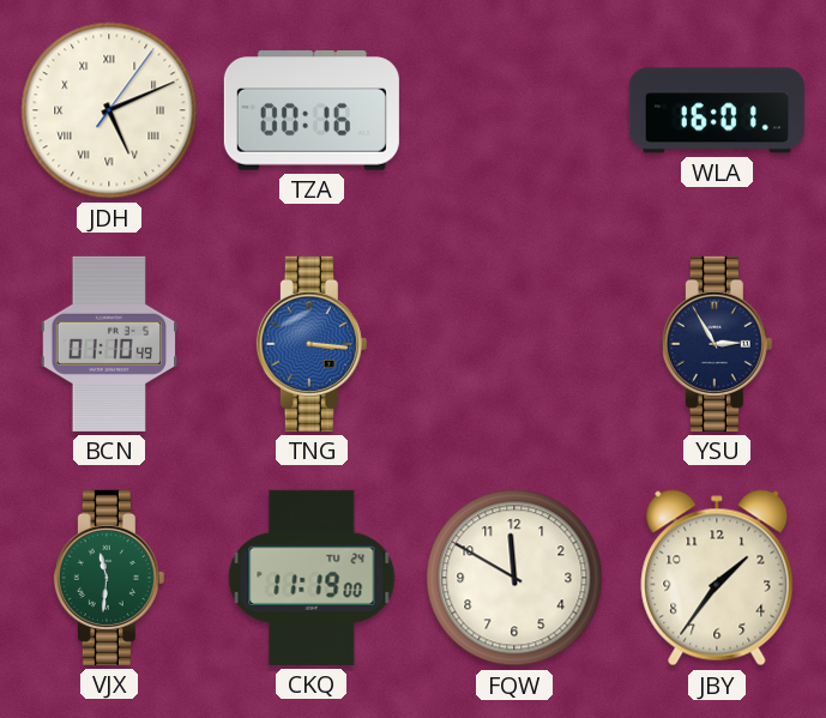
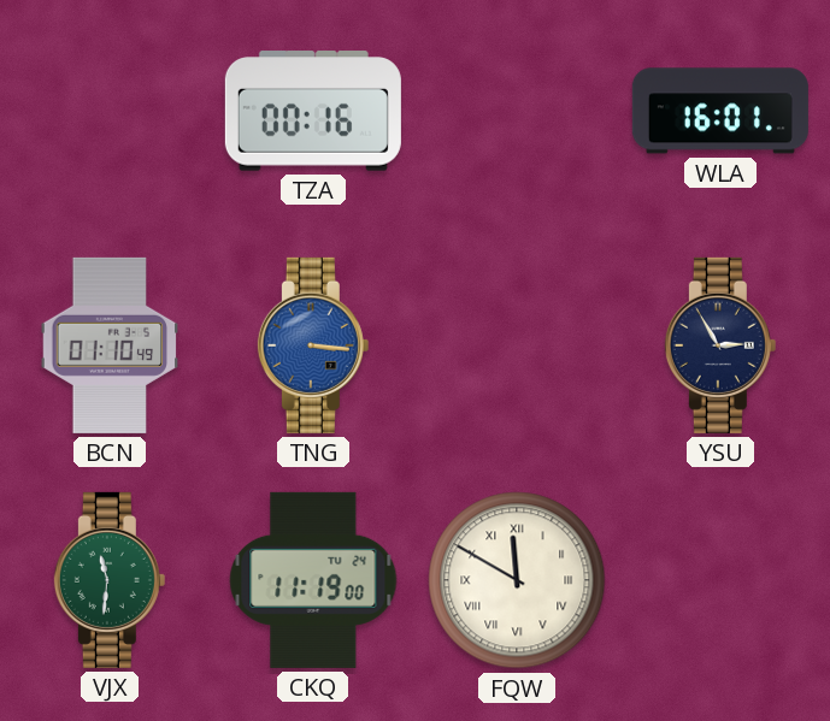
JDH: 5:11 -> none (109, 110)
FQW numerals: Arabic -> Roman (517, 580)
JBY: 1:36 -> none (717, 578)
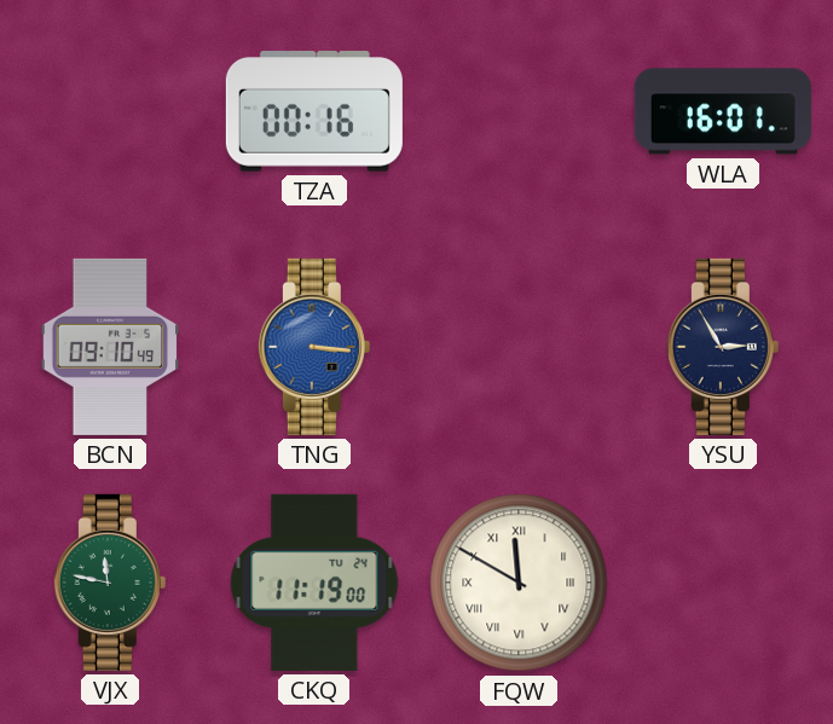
BCN: 01:10 -> 09:10 (110, 347)
VJX: 11:31 -> 11:47 (110, 583)
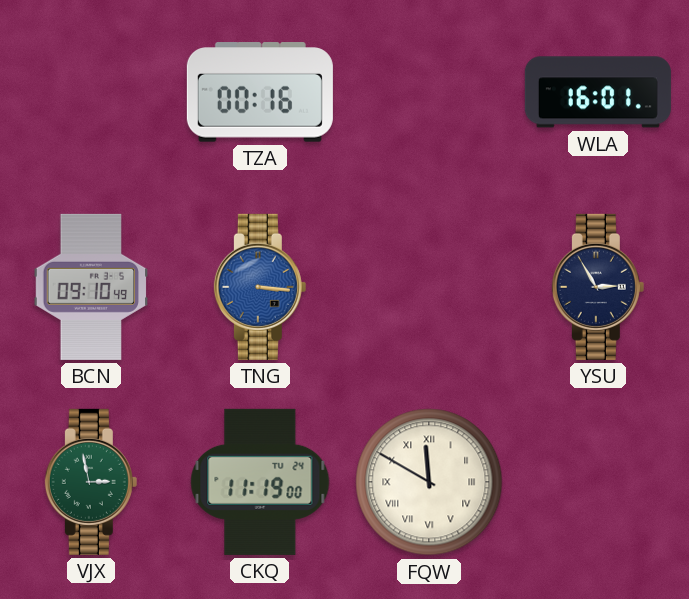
VJX: 11:47 -> 2:58 (91, 482)
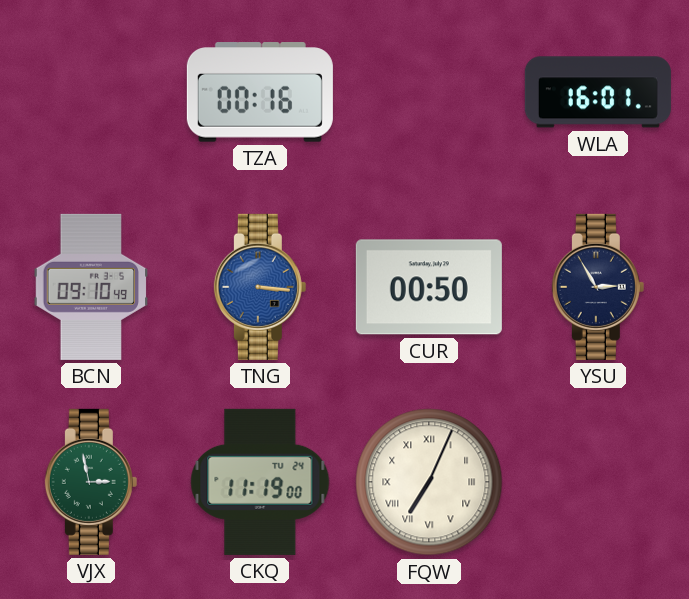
CUR: none -> 00:50 (429, 287)
FQW: 11:50 -> 7:04 (429, 482)
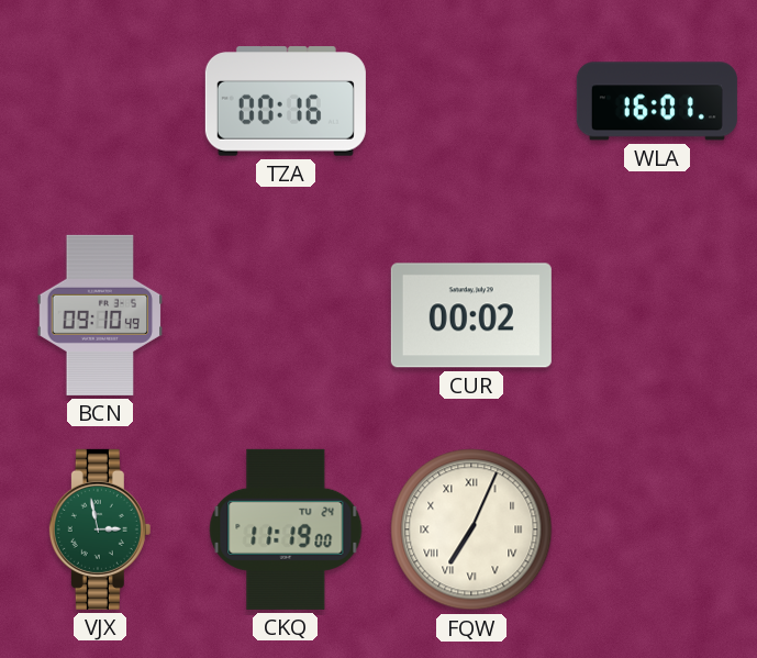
TNG: 3:16 -> none (260, 287)
CUR: 00:50 -> 00:02 (471, 315)
YSU: 2:55 -> none (598, 287)
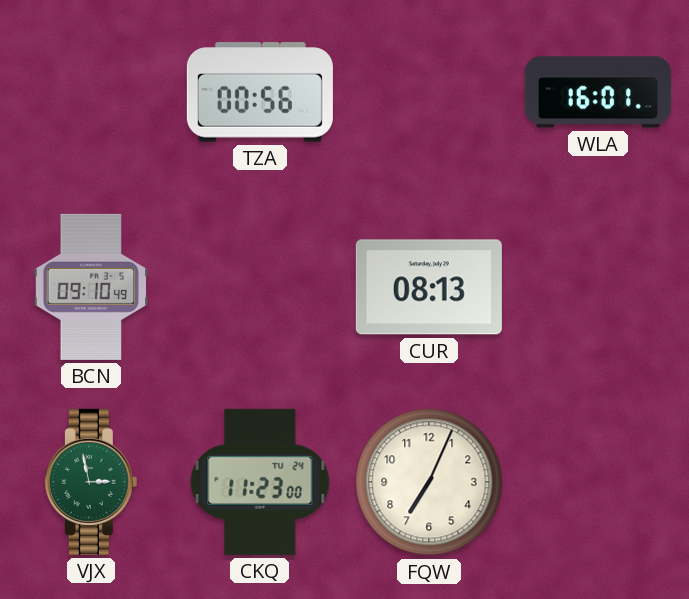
TZA: 00:16 -> 00:56 (260, 92)
CUR: 00:02 -> 08:13 (429, 287)
CKQ: 11:19 -> 11:23 (260, 482)
FQW numerals: Roman -> Arabic (429, 482)
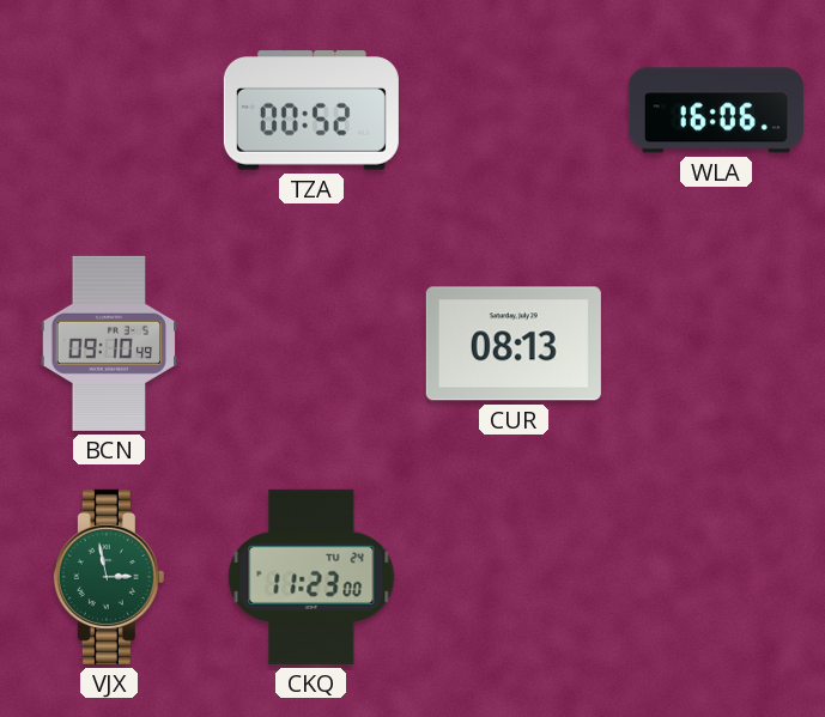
TZA: 00:56 -> 00:52 (311, 110)
WLA: 16:01 -> 16:06 (716, 110)
FQW: 7:04 -> none (429, 482)
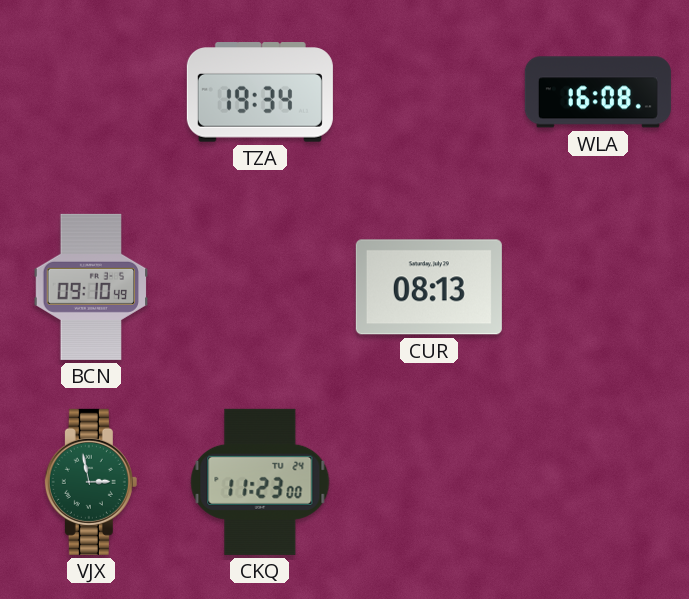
TZA: 00:52 -> 19:34 (260, 92)
WLA: 16:06 -> 16:08 (598, 92)
